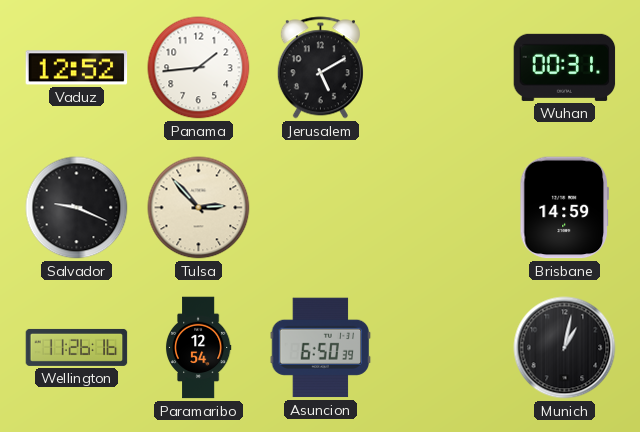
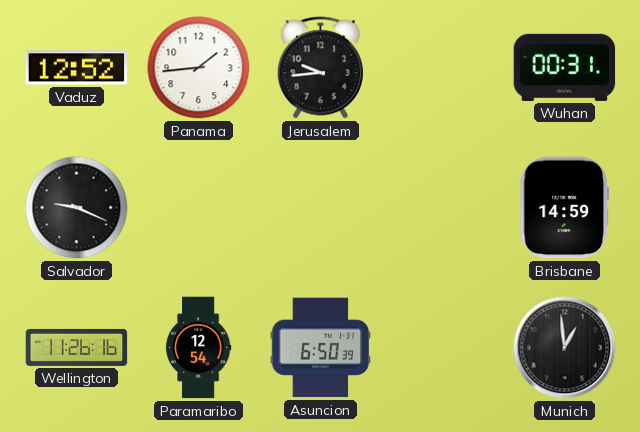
Jerusalem: 5:10 -> 9:44 (320, 68)
Tulsa: 2:53 -> none (199, 208)
Munich: 1:02 -> 12:59 (565, 348)
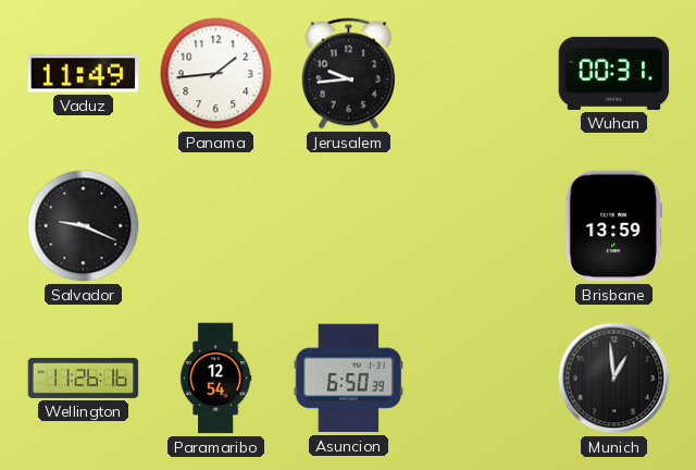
Vaduz: 12:52 -> 11:49 (84, 74)
Brisbane: 14:59 -> 13:59 (613, 226)
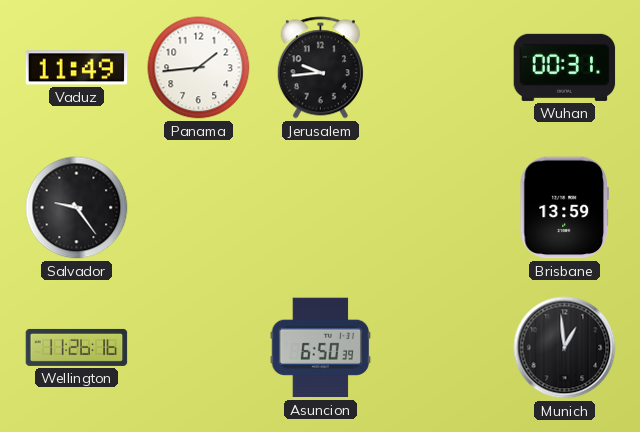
Salvador: 9:19 -> 9:24 (77, 208)
Paramaribo: 12:54 -> none (215, 379)
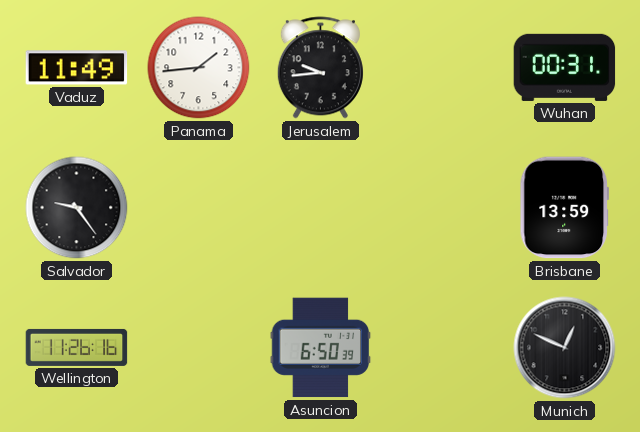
Munich: 12:59 -> 12:49 (565, 348)
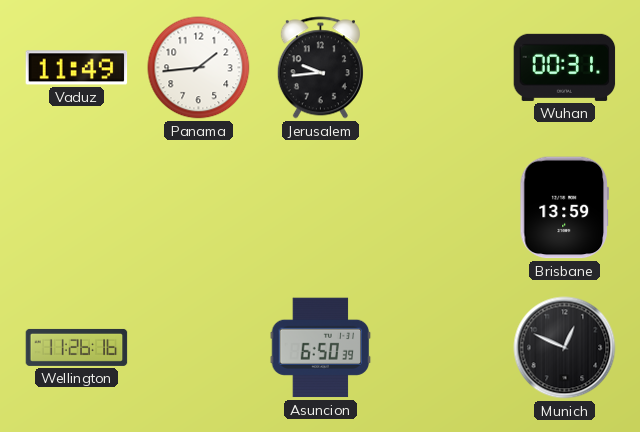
Salvador: 9:24 -> none (77, 208)
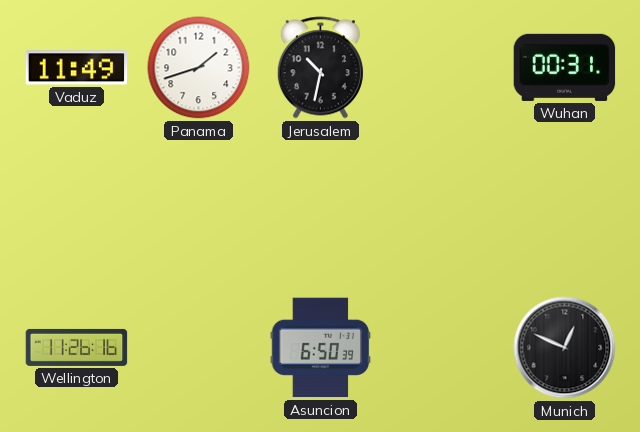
Panama: 1:44 -> 1:42 (199, 68)
Jerusalem: 9:44 -> 10:32 (320, 68)
Brisbane: 13:59 -> none (564, 208)
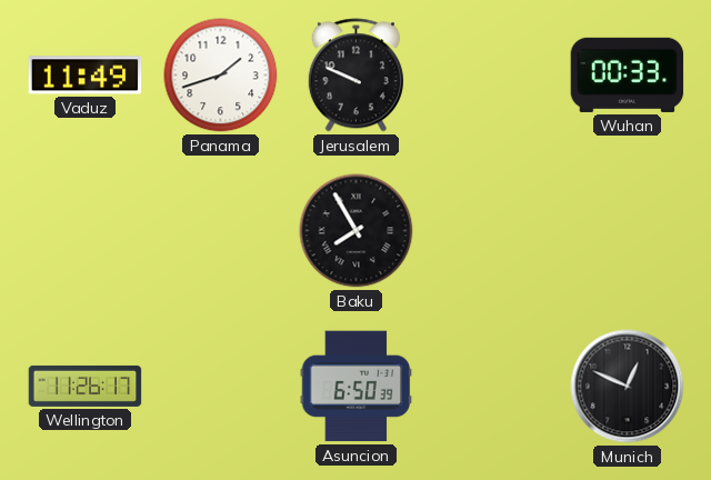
Jerusalem: 10:32 -> 9:49 (355, 76)
Wuhan: 00:31 -> 00:33 (628, 74)
Baku: none -> 7:55 (357, 231)
Wellington: 11:26:16 -> 11:26:17 (86, 386)
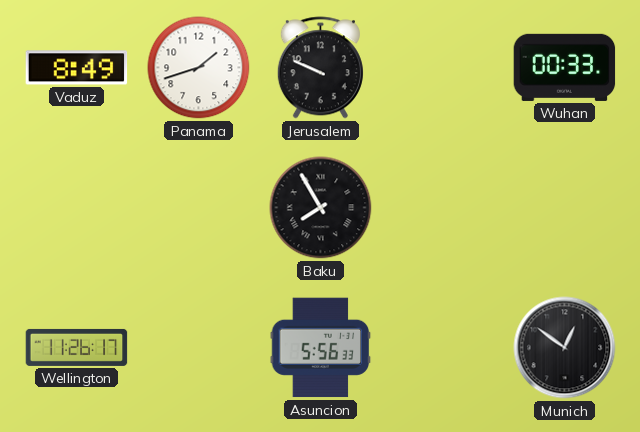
Vaduz: 11:49 -> 8:49 (77, 68)
Asuncion: 6:50 -> 5:56 (321, 348)
Munich: 12:49 -> 12:51 (565, 348)
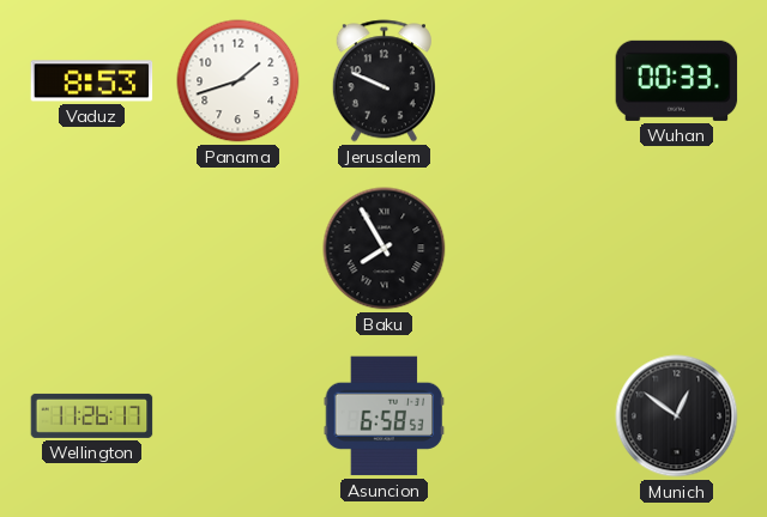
Vaduz: 8:49 -> 8:53 (92, 81)
Asuncion: 5:56 -> 6:58 (385, 416)
